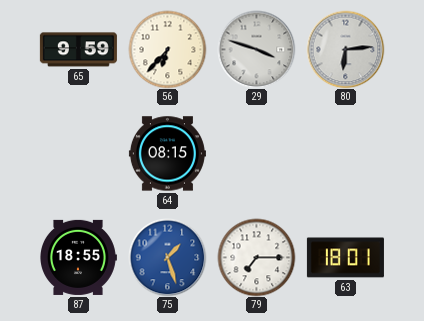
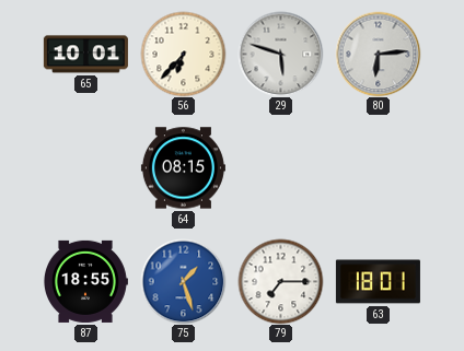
65: 9:59 -> 10:01 (85, 55)
29: 3:48 -> 5:48 (280, 54)
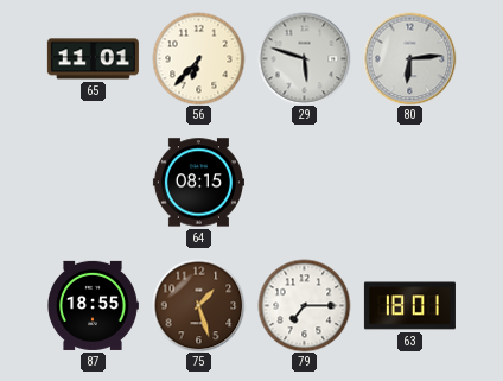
65: 10:01 -> 11:01 (93, 59)
75 dial: blue -> brown (198, 305)
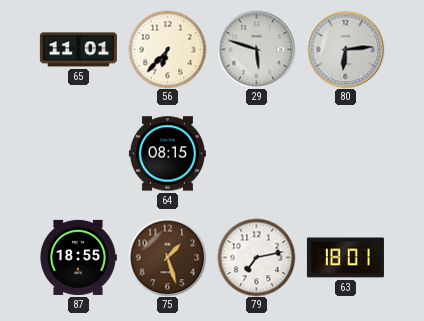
79: 7:15 -> 7:13 (256, 257)
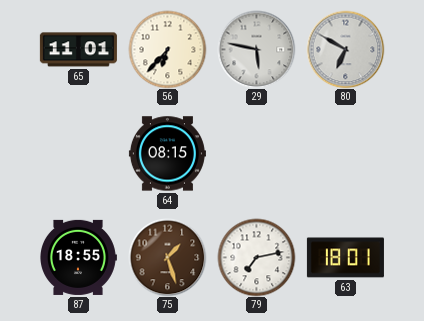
29: 5:48 -> 5:47 (256, 49)
80: 6:14 -> 6:50 (345, 49)
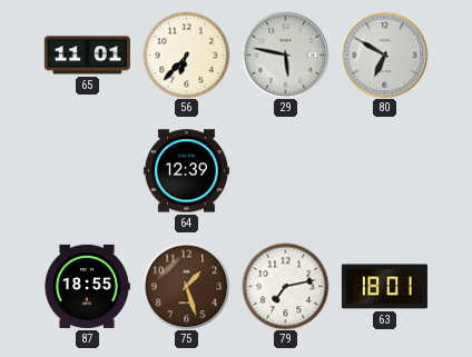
64: 08:15 -> 12:39 (186, 171)
